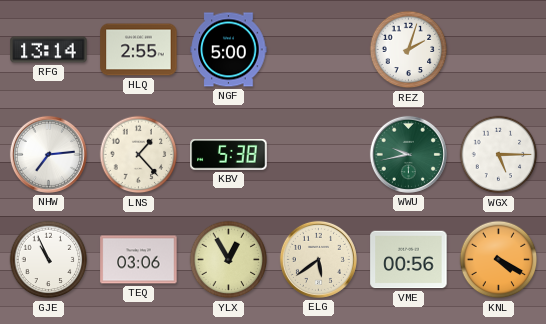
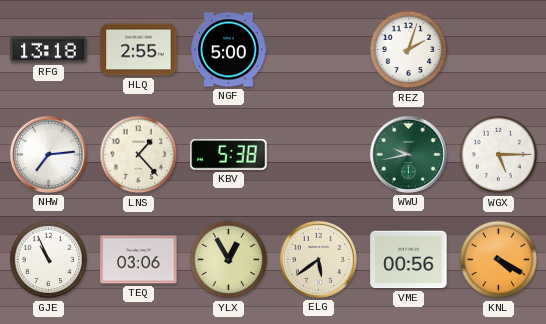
RFG: 13:14 -> 13:18 (49, 50)
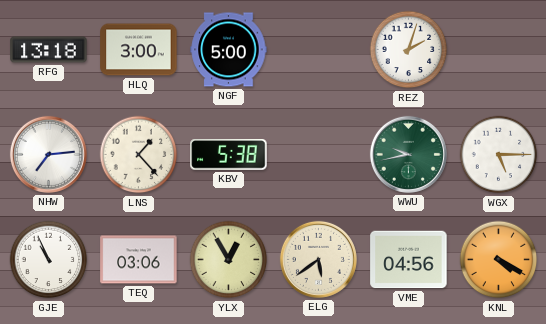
HLQ: 2:55 -> 3:00 (139, 50)
VME: 00:56 -> 04:56 (409, 260)
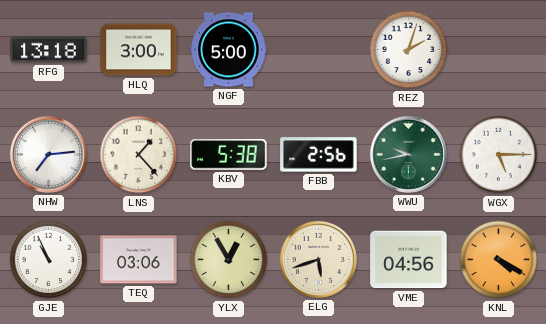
FBB: none -> 2:56 (319, 155)
ELG: 5:39 -> 5:42 (318, 259)
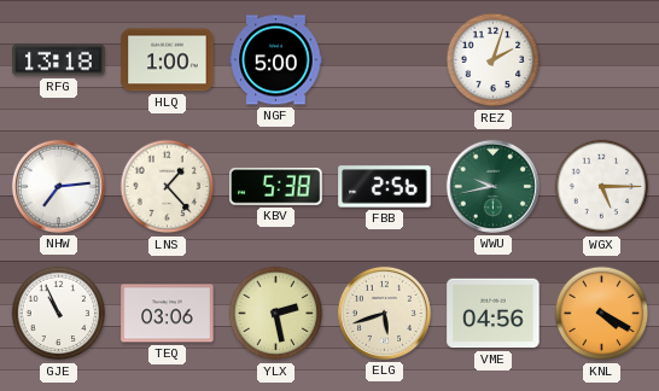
HLQ: 3:00 -> 1:00 (168, 60)
YLX: 12:55 -> 2:28 (276, 314)
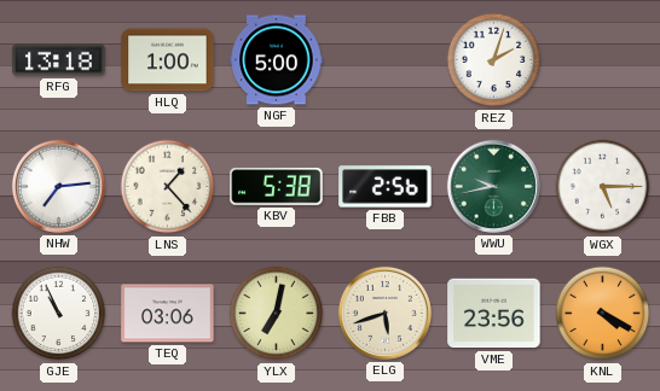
YLX: 2:28 -> 7:02 (277, 314)
VME: 04:56 -> 23:56 (494, 314)
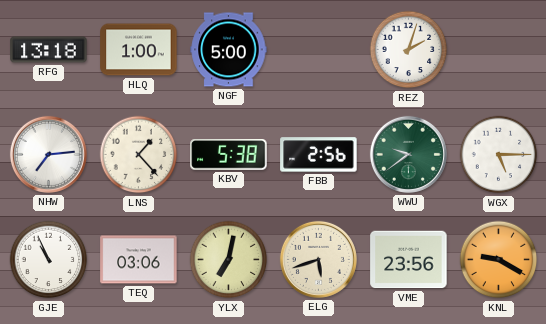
WWU: 9:43 -> 9:39 (408, 154)
KNL: 4:20 -> 9:20 (499, 260)
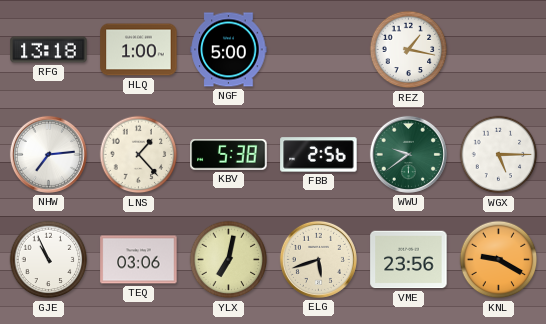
REZ: 2:03 -> 1:17 (409, 50)
